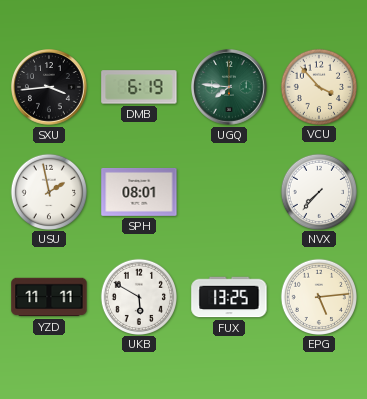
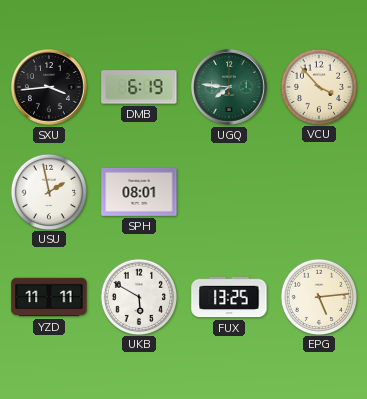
NVX: 7:37 -> none (318, 191)
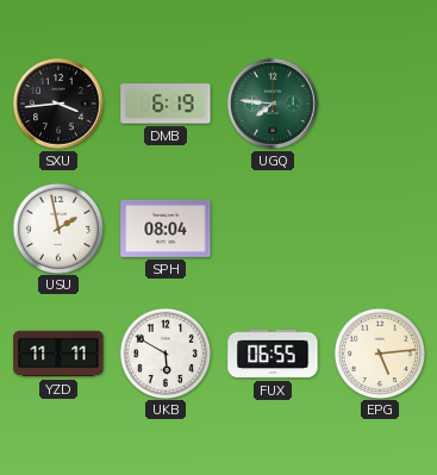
VCU: 3:53 -> none (318, 86)
SPH: 08:01 -> 08:04 (166, 229)
FUX: 13:25 -> 06:55 (273, 354)
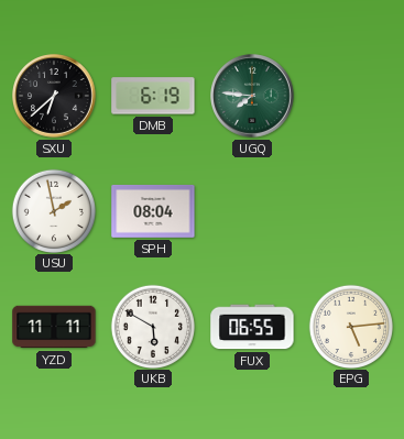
SXU: 3:44 -> 6:38 (55, 97)
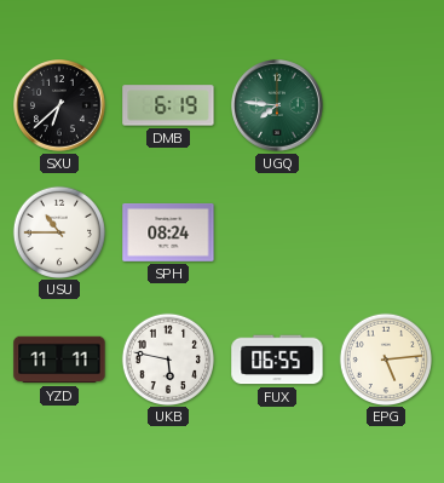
USU: 1:58 -> 10:45 (58, 231)
SPH: 08:04 -> 08:24 (168, 232)
UKB: 5:50 -> 5:47 (167, 358)
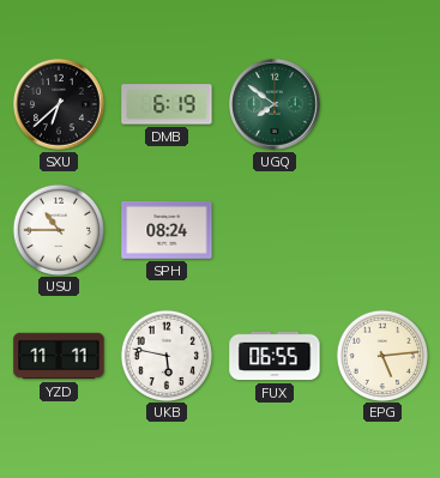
UGQ: 7:46 -> 7:51 (276, 105)
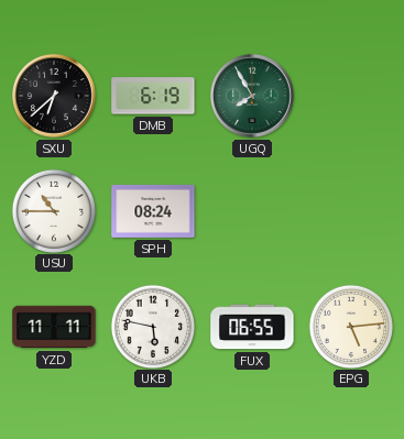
UGQ: 7:51 -> 7:55 (253, 97)
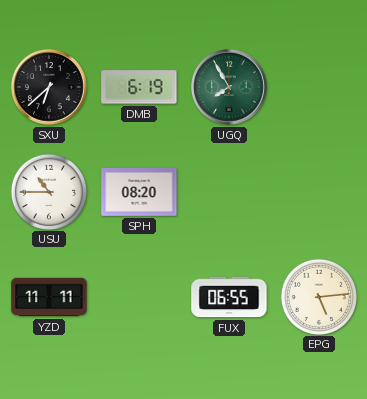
SPH: 08:24 -> 08:20 (139, 192)
UKB: 5:47 -> none (152, 326)
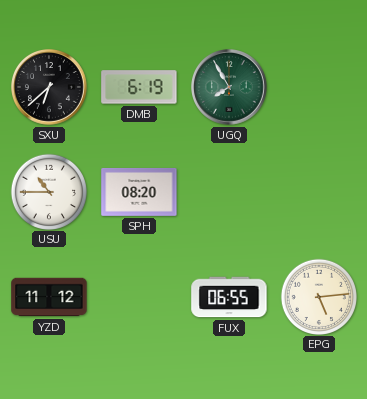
YZD: 11:11 -> 11:12 (49, 297)
